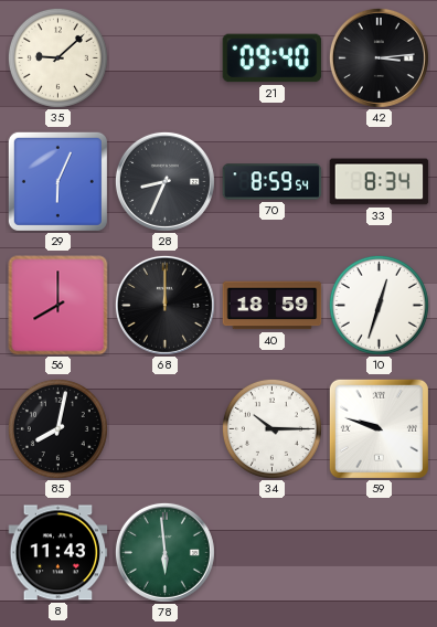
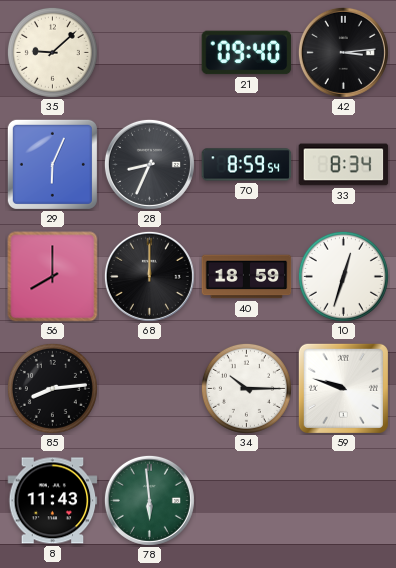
85: 8:02 -> 8:14 (52, 388)
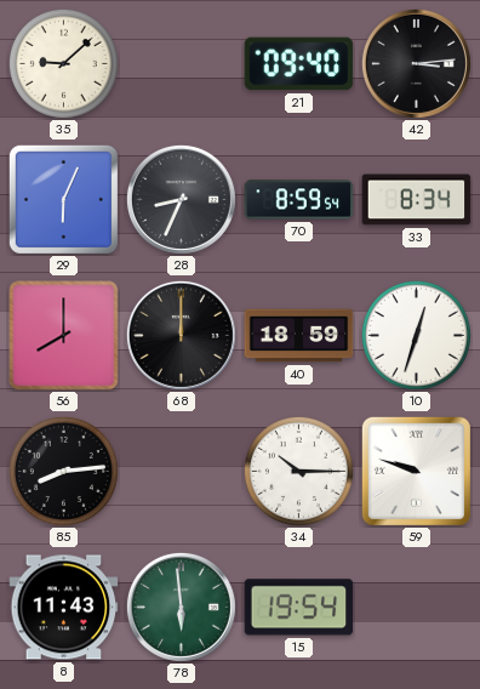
15: none -> 19:54 (299, 608)
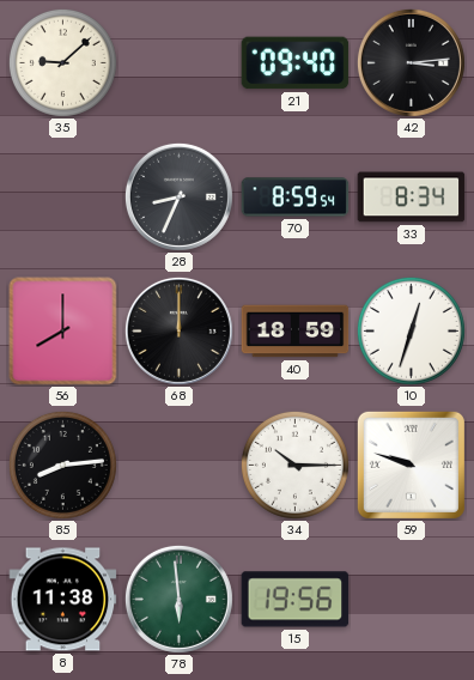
29: 6:04 -> none (63, 199)
8: 11:43 -> 11:38 (63, 600)
15: 19:54 -> 19:56 (296, 600)
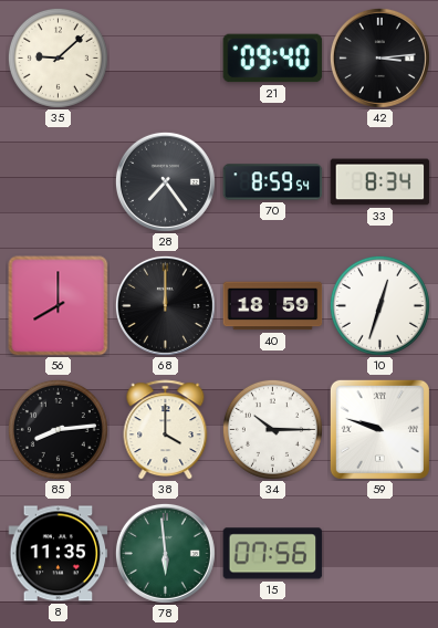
28: 8:34 -> 7:24 (165, 181)
38: none -> 4:00 (166, 430)
8: 11:38 -> 11:35 (59, 554)
15: 19:56 -> 07:56 (273, 554)
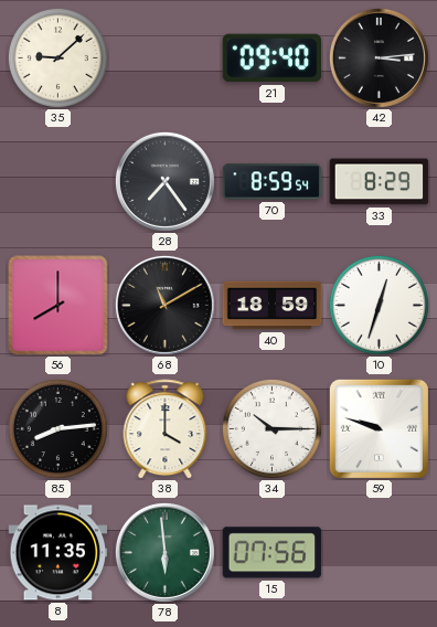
33: 8:34 -> 8:29 (380, 182)
68: 12:00 -> 11:10 (164, 305)
